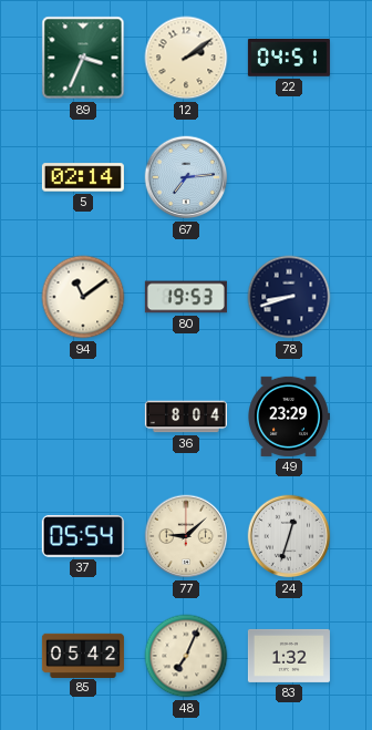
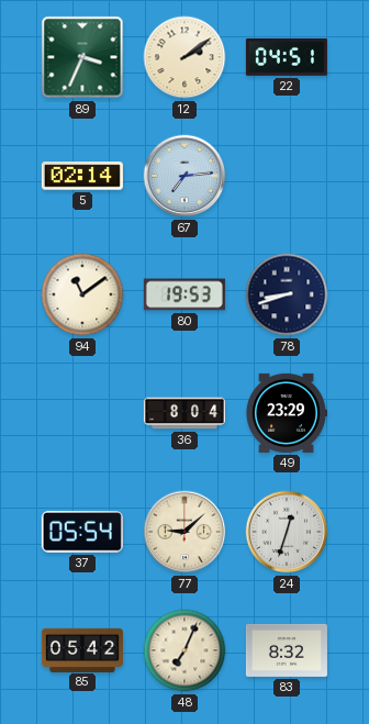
83: 1:32 -> 8:32 (287, 650)
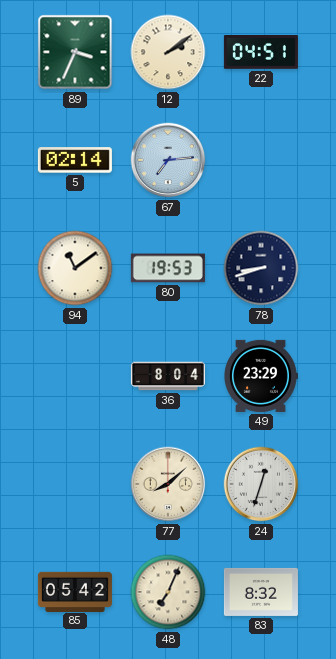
37: 05:54 -> none (82, 533)
77: 9:08 -> 8:08 (168, 484)
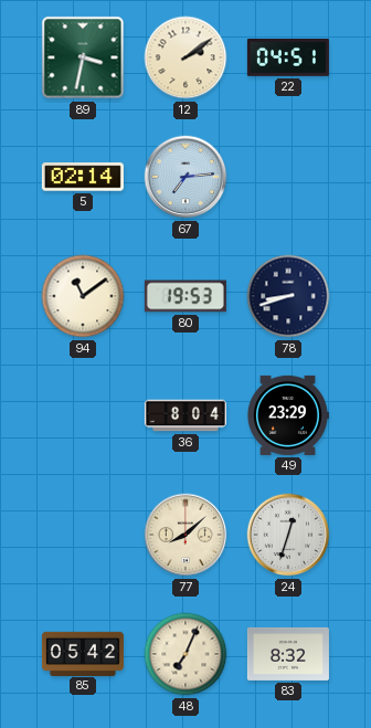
89: 3:34 -> 3:32 (83, 57)
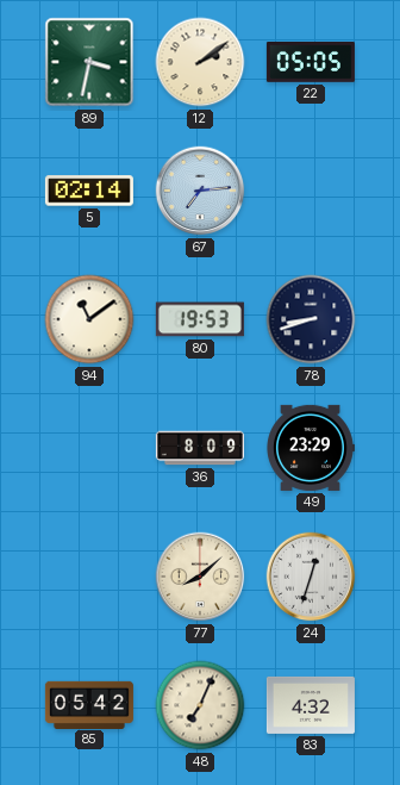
22: 04:51 -> 05:05 (311, 63)
36: 8:04 -> 8:09 (200, 448)
83: 8:32 -> 4:32 (311, 705)
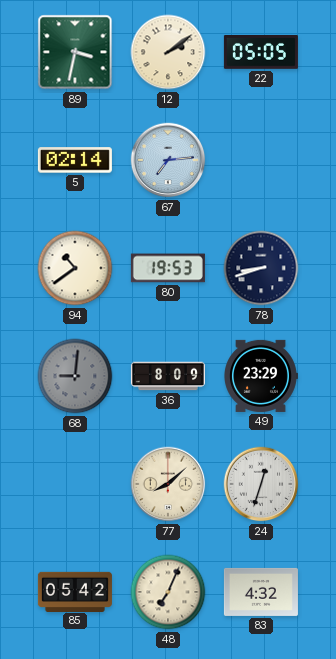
94: 11:09 -> 10:39 (75, 268)
68: none -> 9:01 (75, 376)
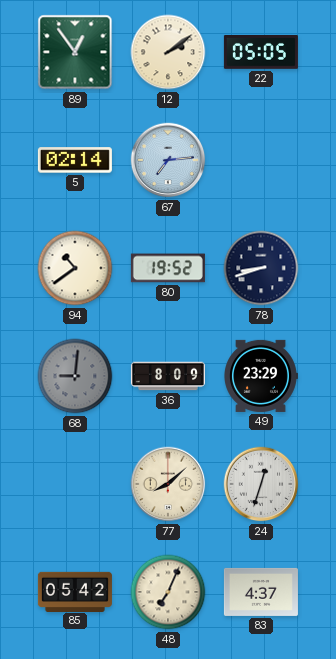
89: 3:32 -> 12:54 (75, 52)
80: 19:53 -> 19:52 (168, 268)
83: 4:32 -> 4:37 (261, 592)
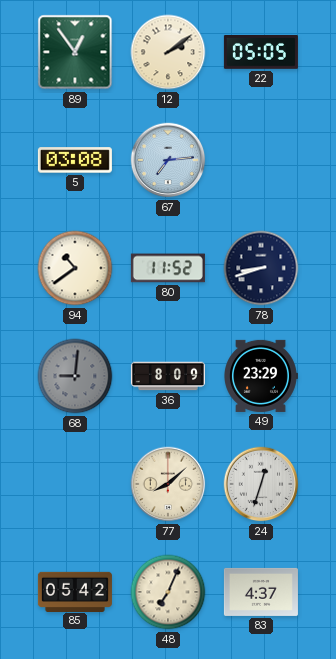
5: 02:14 -> 03:08 (75, 160)
80: 19:52 -> 11:52 (168, 268)
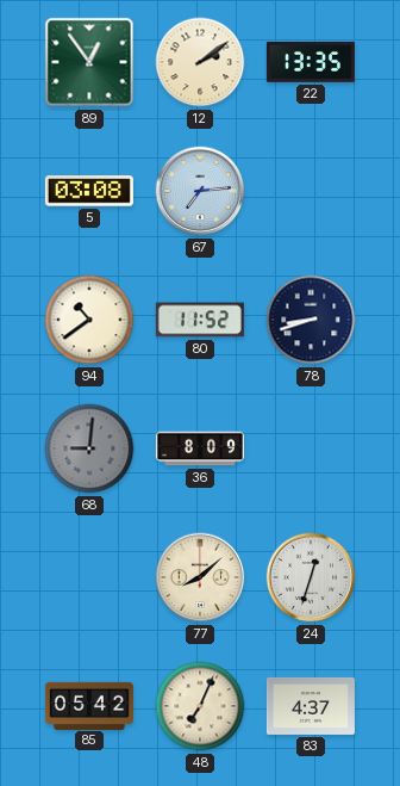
22: 05:05 -> 13:35 (311, 63)
49: 23:29 -> none (261, 376)
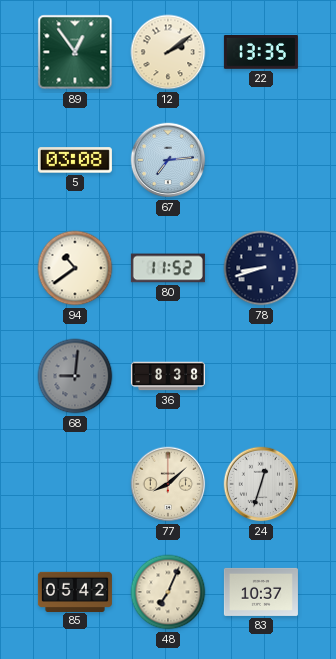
36: 8:09 -> 8:38 (168, 376)
83: 4:37 -> 10:37 (261, 592)
